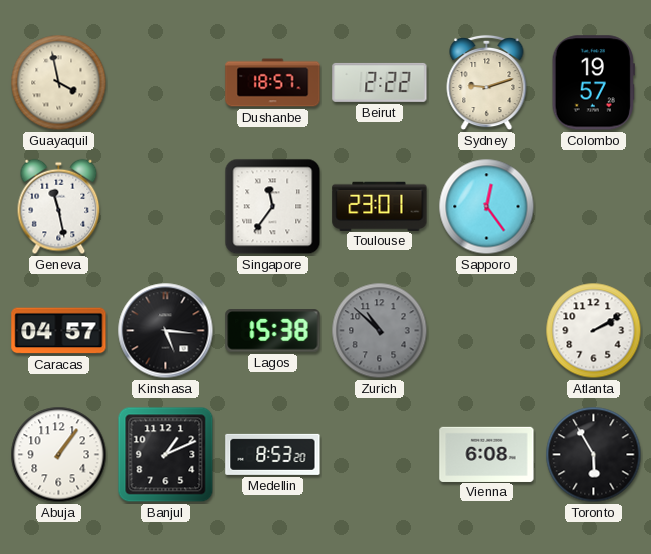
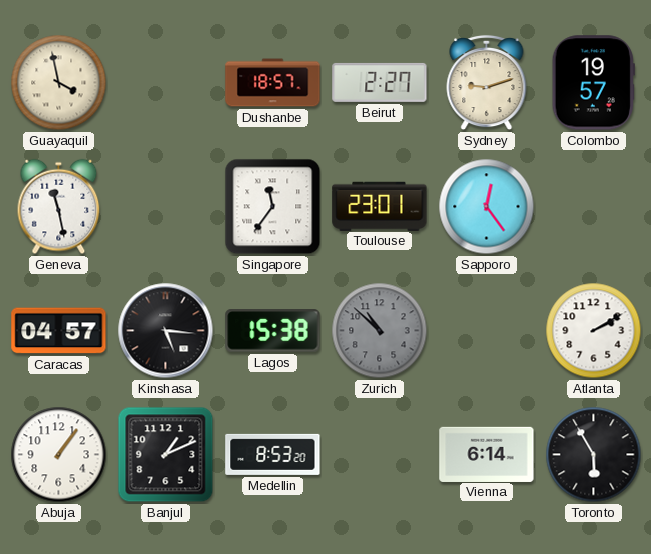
Beirut: 2:22 -> 2:27 (380, 82)
Vienna: 6:08 -> 6:14 (487, 454)
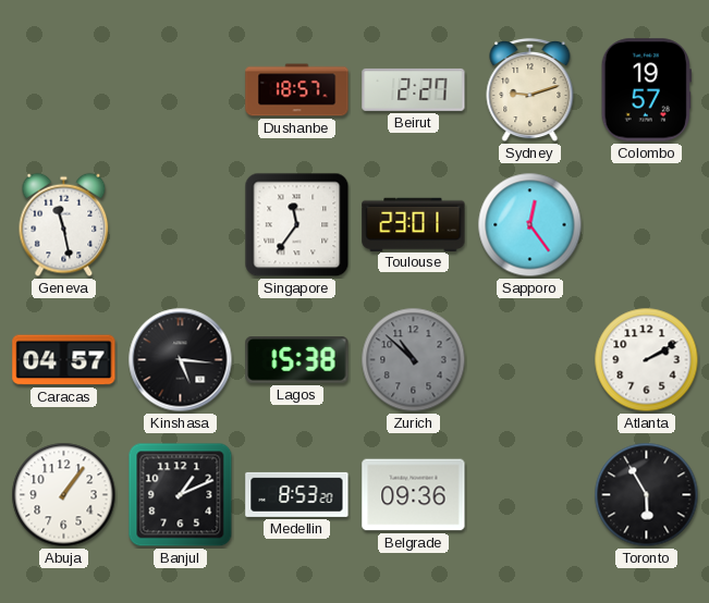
Guayaquil: 3:58 -> none (59, 83)
Belgrade: none -> 09:36 (414, 495)
Vienna: 6:14 -> none (487, 454)
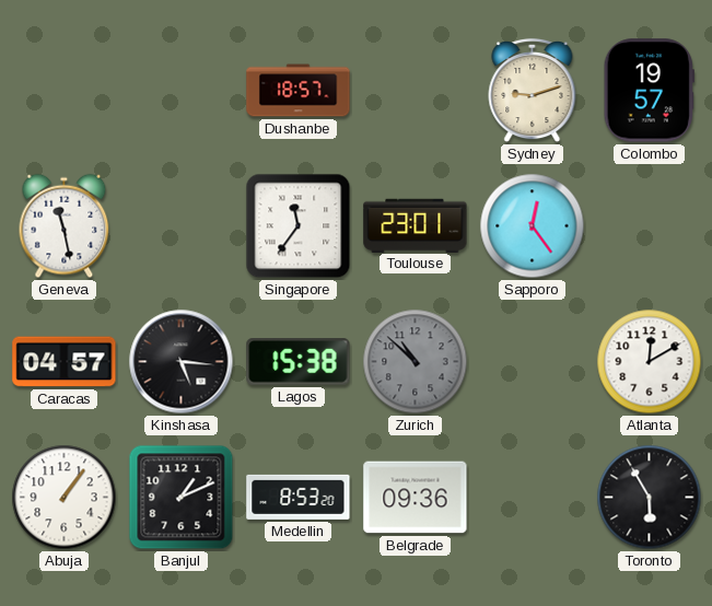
Beirut: 2:27 -> none (414, 89)
Atlanta: 2:10 -> 12:10 (650, 362)
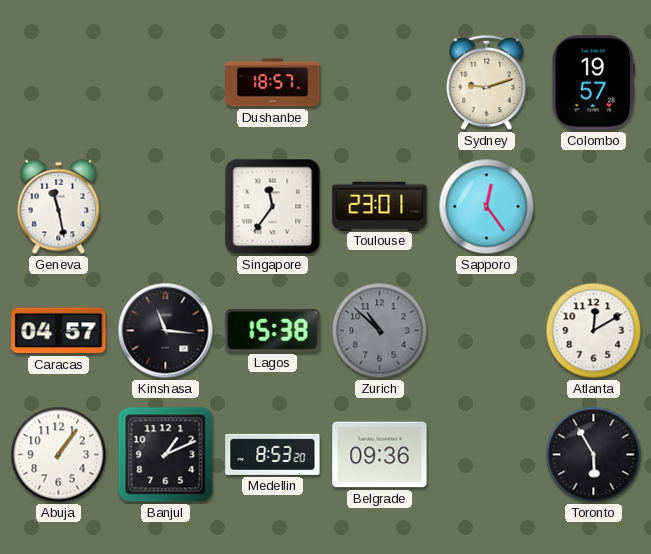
Kinshasa: 5:16 -> 11:16 (166, 331)
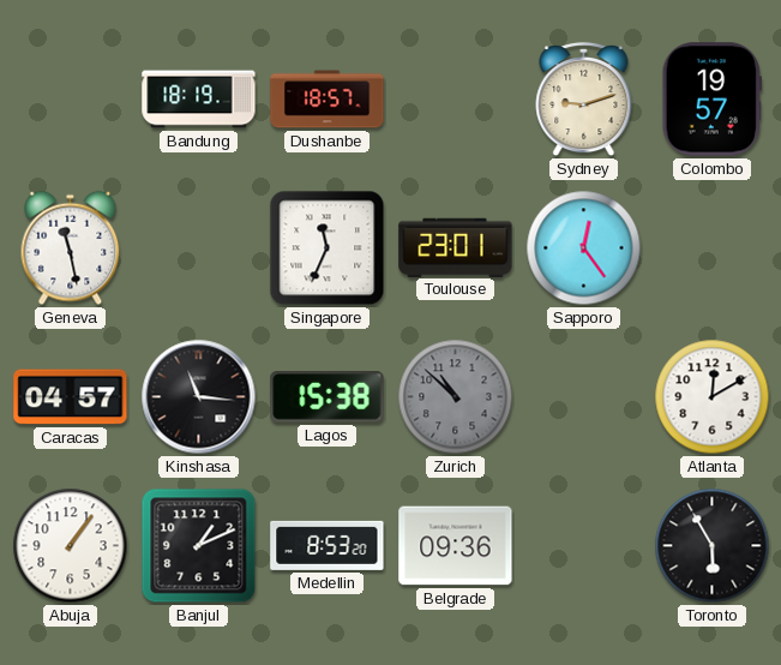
Bandung: none -> 18:19 (199, 100)
Singapore: 11:36 -> 11:34 (328, 248)
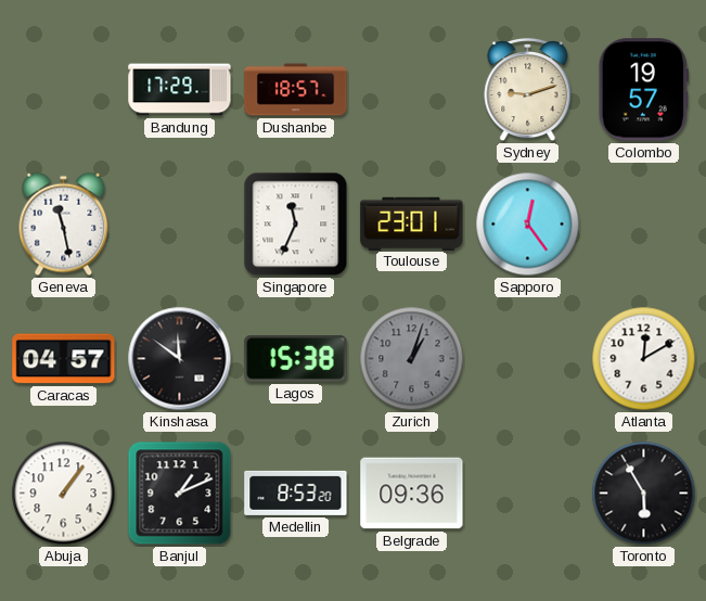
Bandung: 18:19 -> 17:29 (180, 90)
Kinshasa: 11:16 -> 11:51 (180, 359)
Zurich: 10:52 -> 1:03 (412, 359)
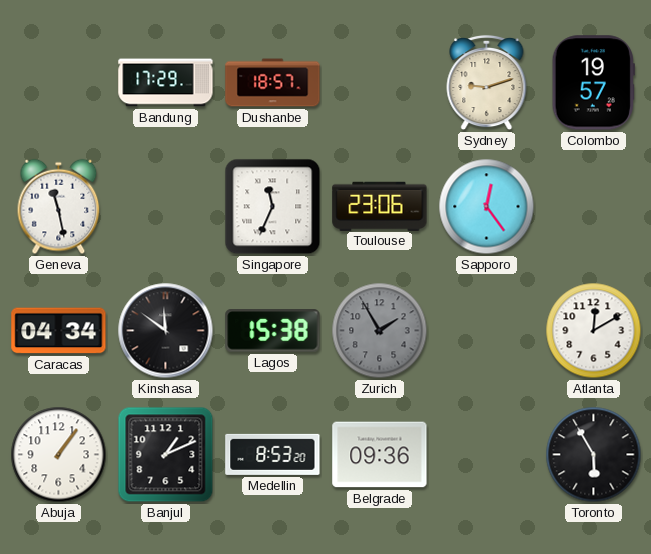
Toulouse: 23:01 -> 23:06 (380, 206)
Caracas: 04:57 -> 04:34 (59, 331)
Zurich: 1:03 -> 1:55 (380, 331)
